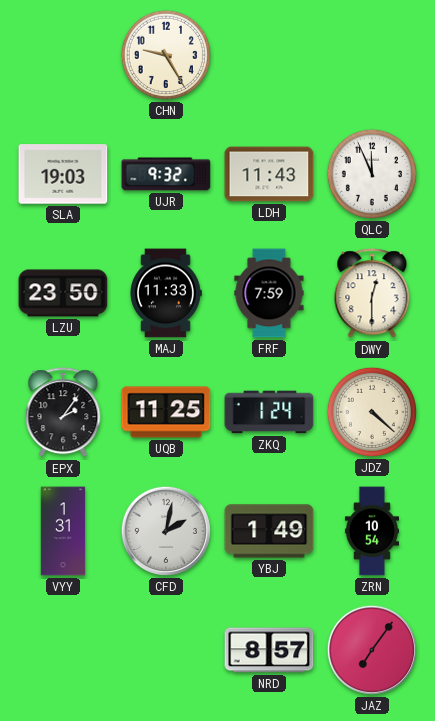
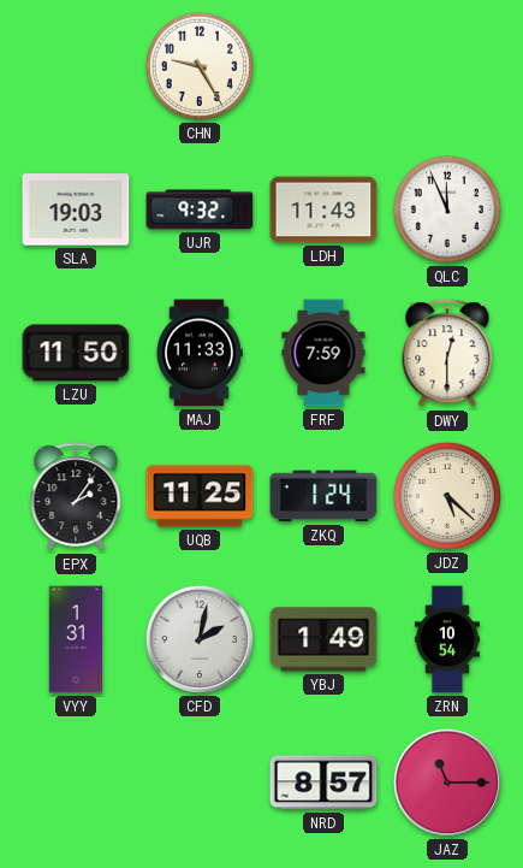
LZU: 23:50 -> 11:50 (76, 353)
JDZ: 4:22 -> 5:22 (447, 496)
JAZ: 7:06 -> 11:15 (447, 783)
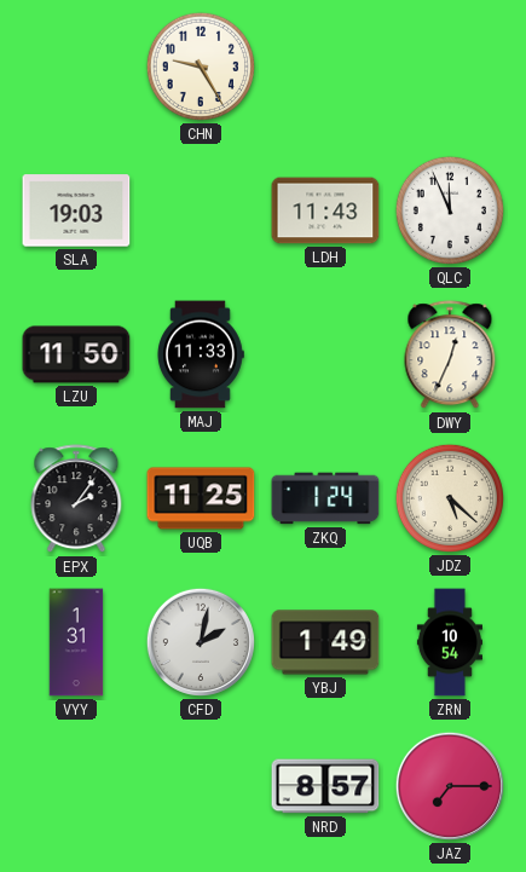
UJR: 9:32 -> none (200, 209)
FRF: 7:59 -> none (323, 353)
DWY: 12:30 -> 12:34 (450, 356)
JAZ: 11:15 -> 7:15 (450, 786)
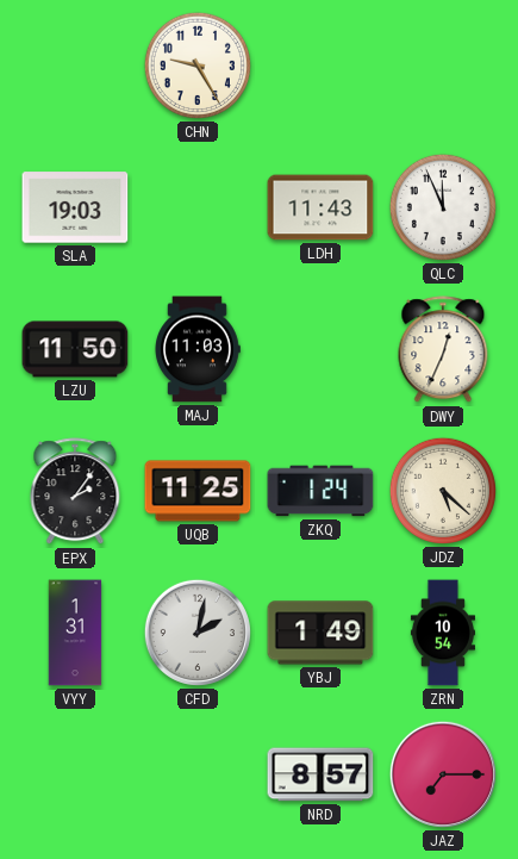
MAJ: 11:33 -> 11:03 (198, 349)
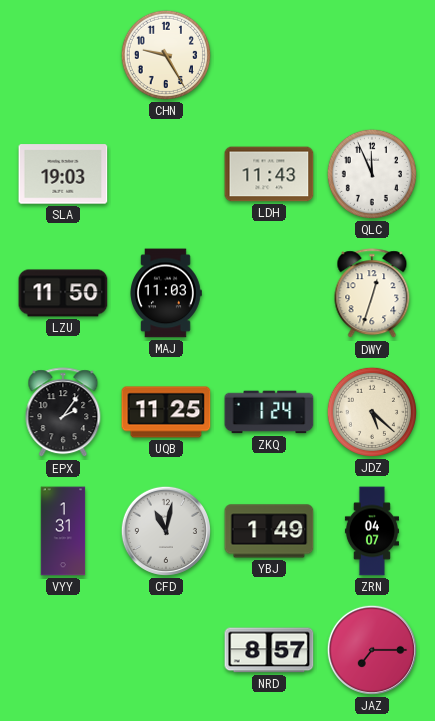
DWY: 12:34 -> 12:33 (372, 294)
CFD: 2:02 -> 11:02 (166, 531)
ZRN: 10:54 -> 04:07 (372, 531)
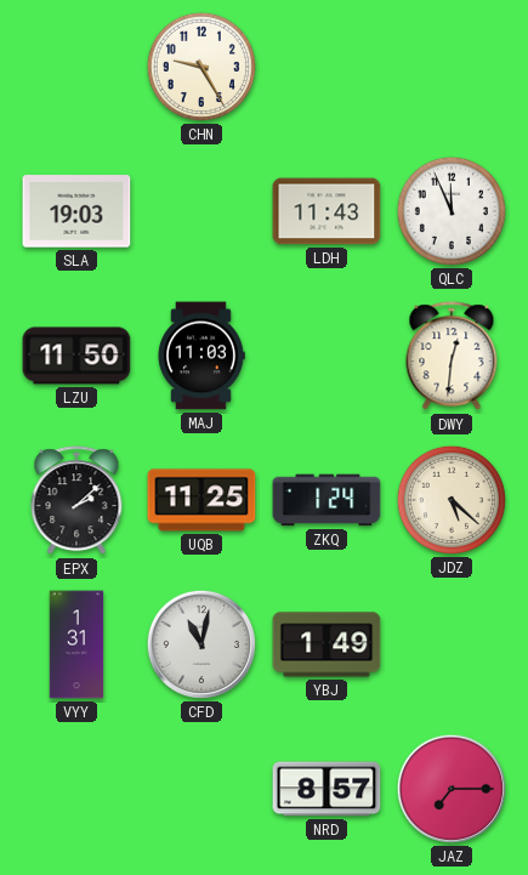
DWY: 12:33 -> 12:31 (452, 357)
EPX: 2:06 -> 2:08 (76, 501)
ZRN: 04:07 -> none (372, 531)
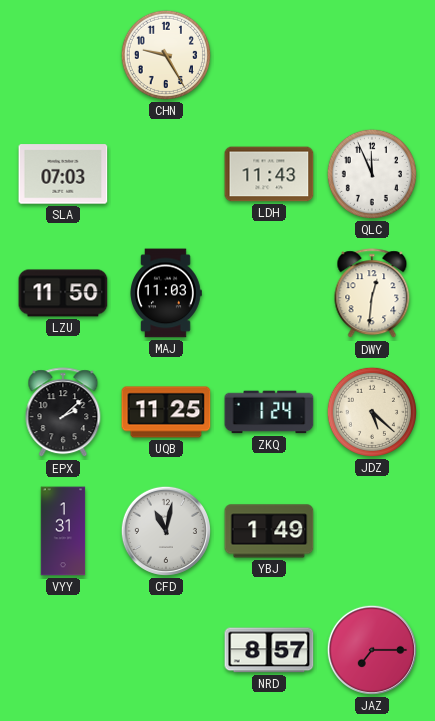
SLA: 19:03 -> 07:03 (63, 174)
